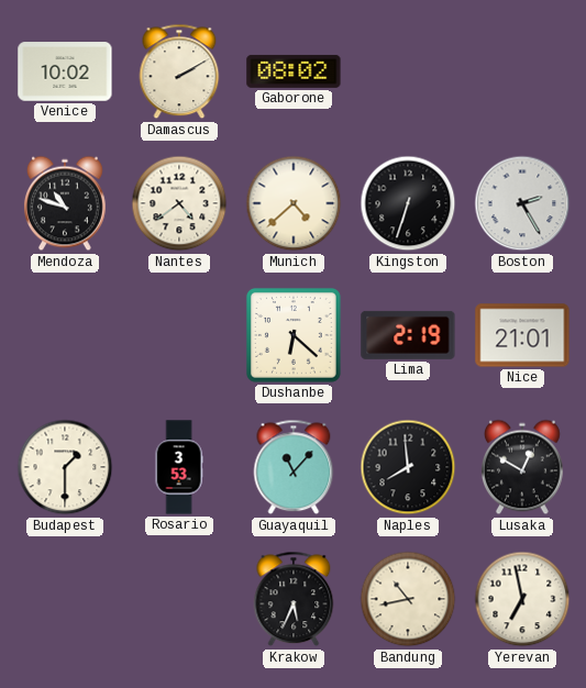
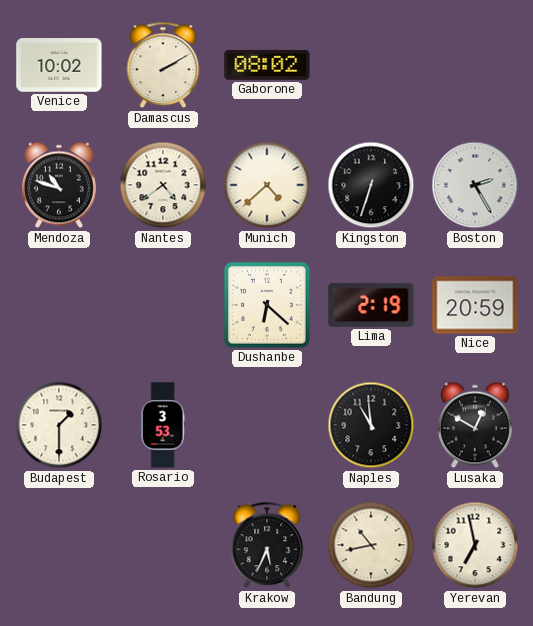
Nice: 21:01 -> 20:59 (475, 305)
Guayaquil: 11:07 -> none (294, 467)
Naples: 7:59 -> 10:59 (371, 425)
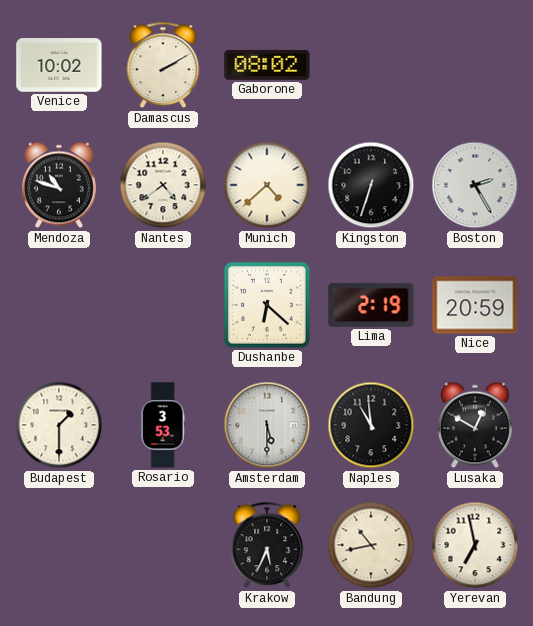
Amsterdam: none -> 5:30 (267, 425)
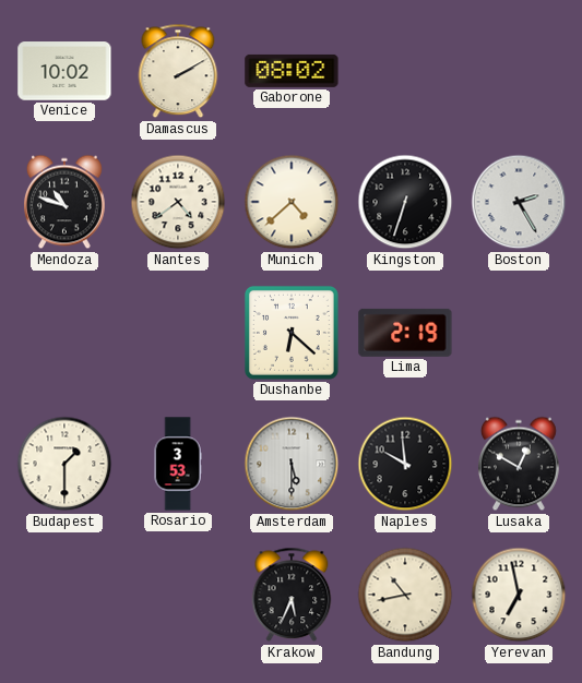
Nice: 20:59 -> none (475, 305)
Naples: 10:59 -> 9:59 (405, 464)
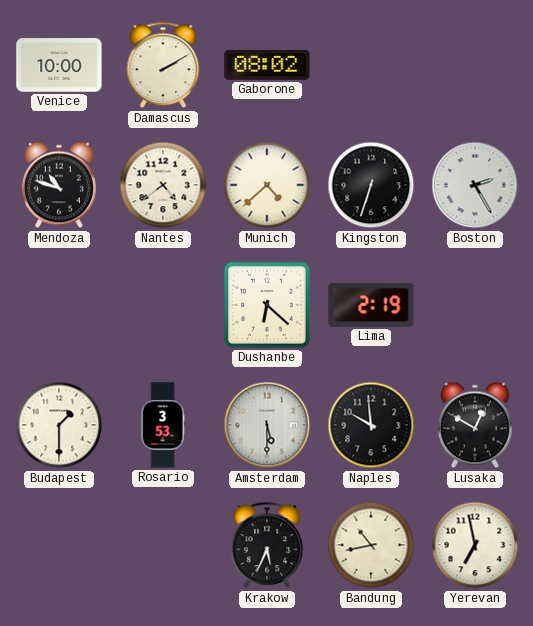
Venice: 10:02 -> 10:00 (59, 65)
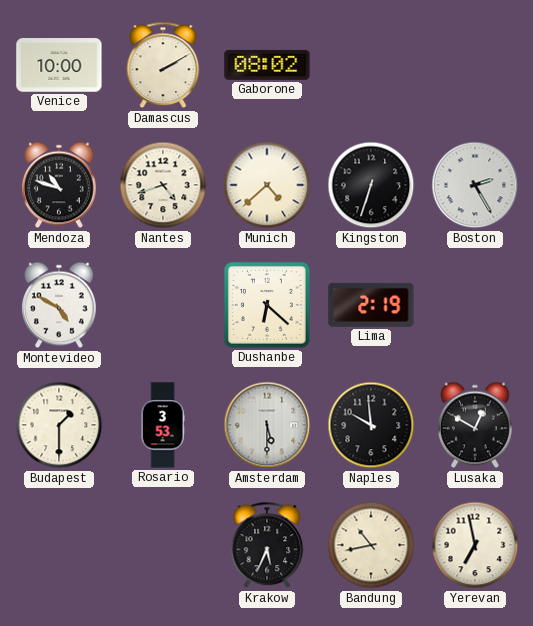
Nantes: 4:39 -> 4:42 (163, 185)
Montevideo: none -> 4:50 (59, 305)
